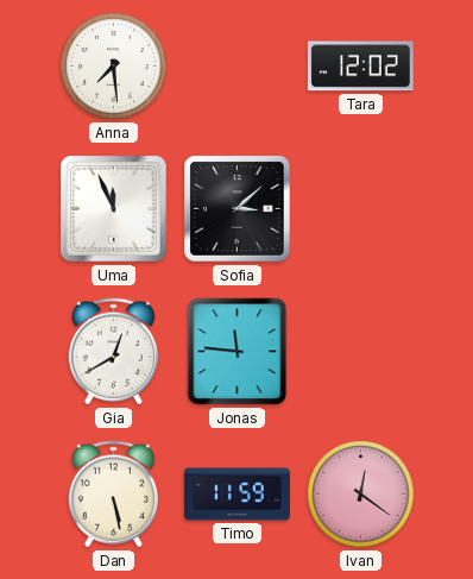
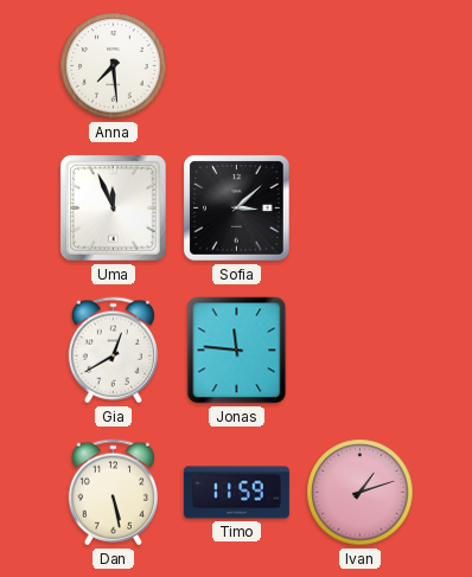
Tara: 12:02 -> none (360, 67)
Ivan: 12:21 -> 1:12 (361, 493)
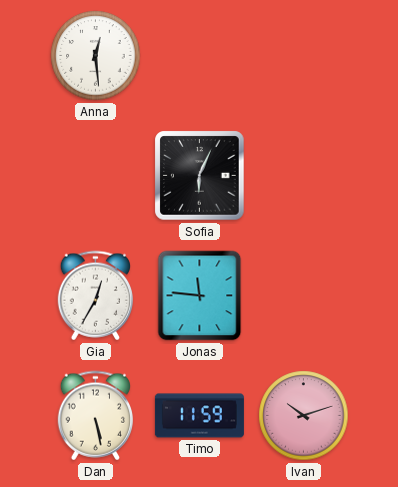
Anna: 7:29 -> 12:29 (96, 56)
Uma: 11:56 -> none (114, 209)
Sofia: 3:08 -> 6:04 (200, 176)
Gia: 12:40 -> 12:35 (95, 296)
Ivan: 1:12 -> 10:12 (304, 416)
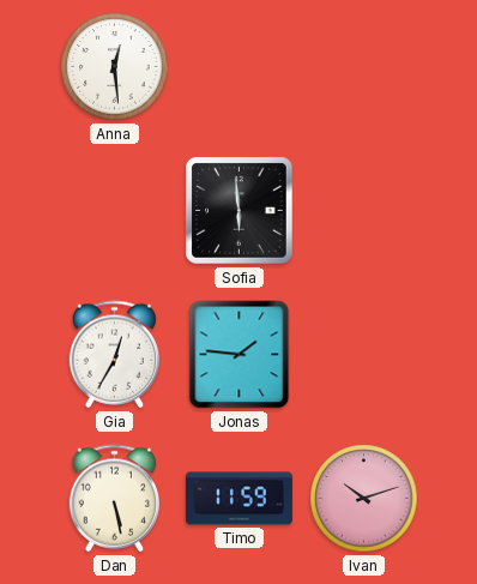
Sofia: 6:04 -> 5:59 (240, 211)
Jonas: 11:46 -> 1:46 (240, 355)
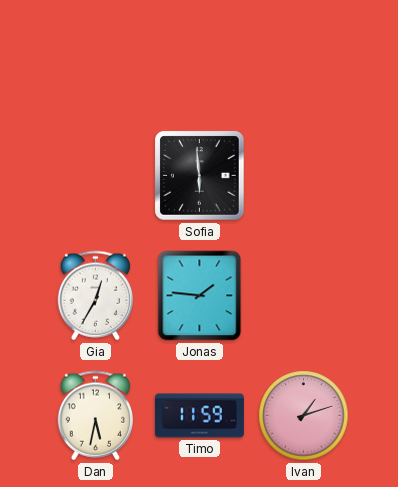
Anna: 12:29 -> none (115, 67)
Dan: 5:28 -> 5:32 (95, 416)
Ivan: 10:12 -> 1:12 (304, 416)
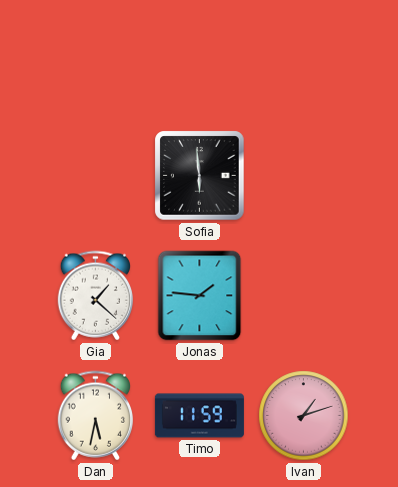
Gia: 12:35 -> 1:22 (95, 296)
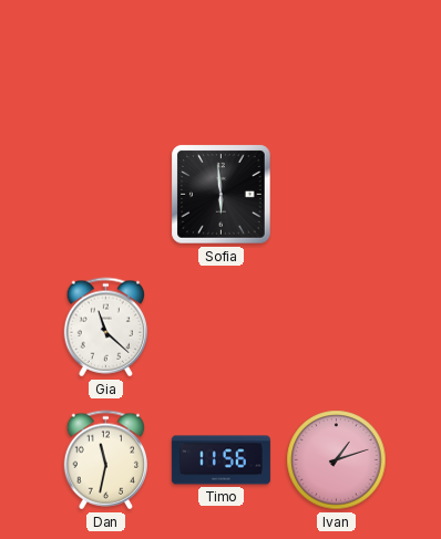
Gia: 1:22 -> 11:22 (105, 328)
Jonas: 1:46 -> none (200, 296)
Dan: 5:32 -> 11:32 (105, 460)
Timo: 11:59 -> 11:56 (221, 460)
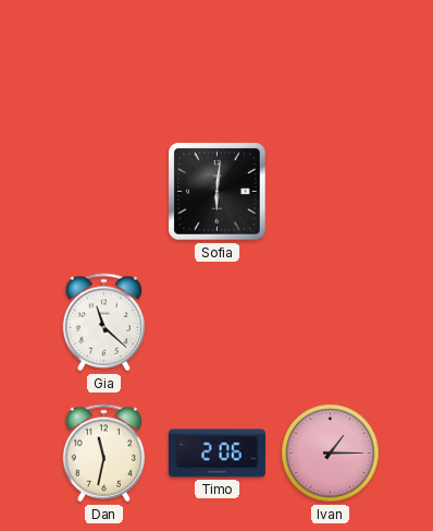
Sofia: 5:59 -> 6:01 (218, 192)
Timo: 11:56 -> 2:06 (216, 454)
Ivan: 1:12 -> 1:15 (331, 454)
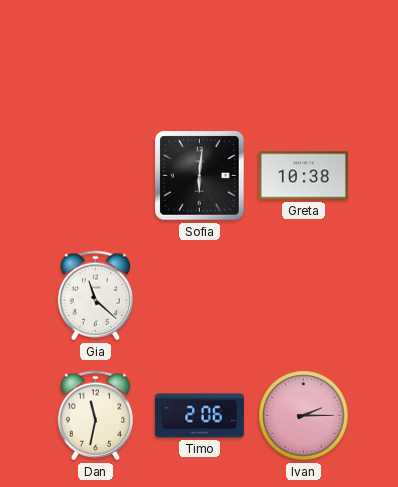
Greta: none -> 10:38 (303, 176)
Ivan: 1:15 -> 2:15 (304, 416)
